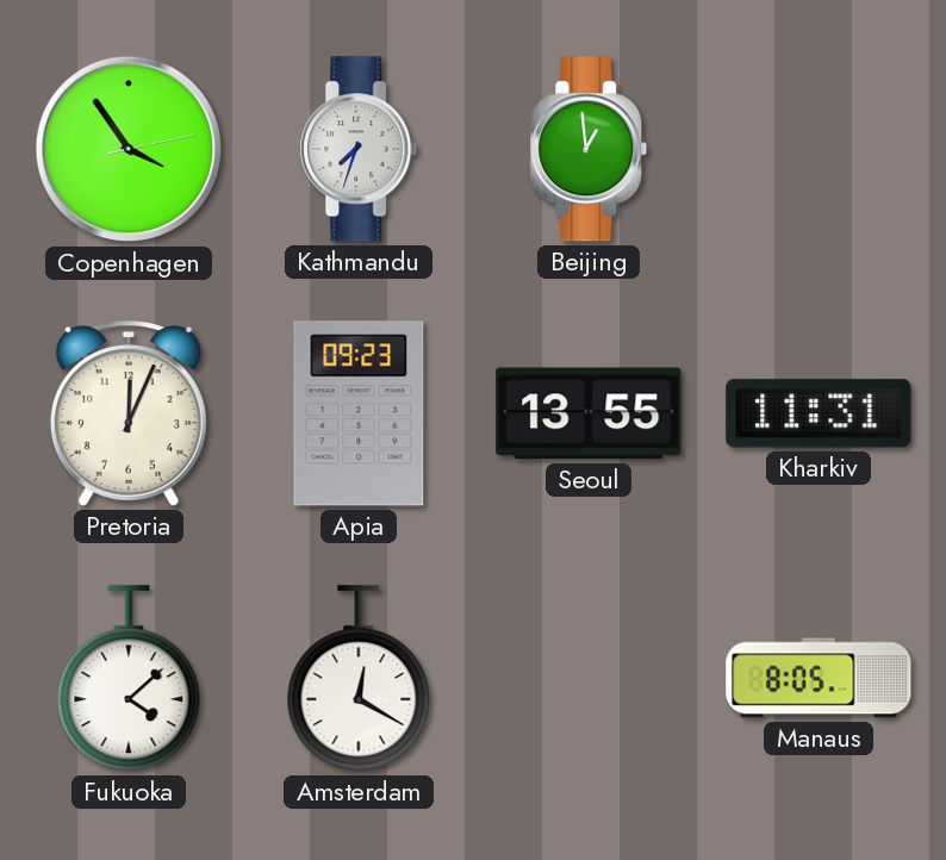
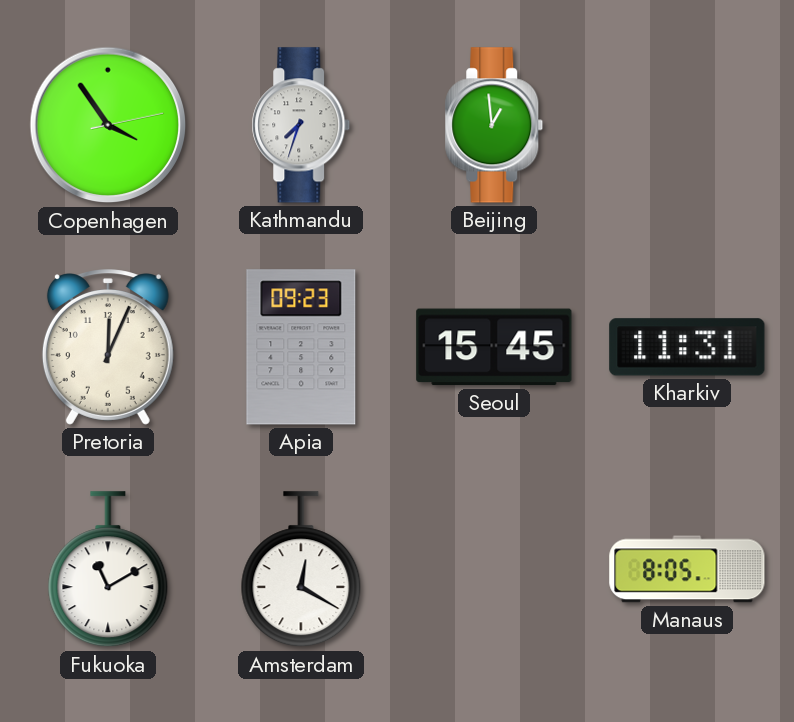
Seoul: 13:55 -> 15:45 (494, 347)
Fukuoka: 4:08 -> 11:10 (108, 570)
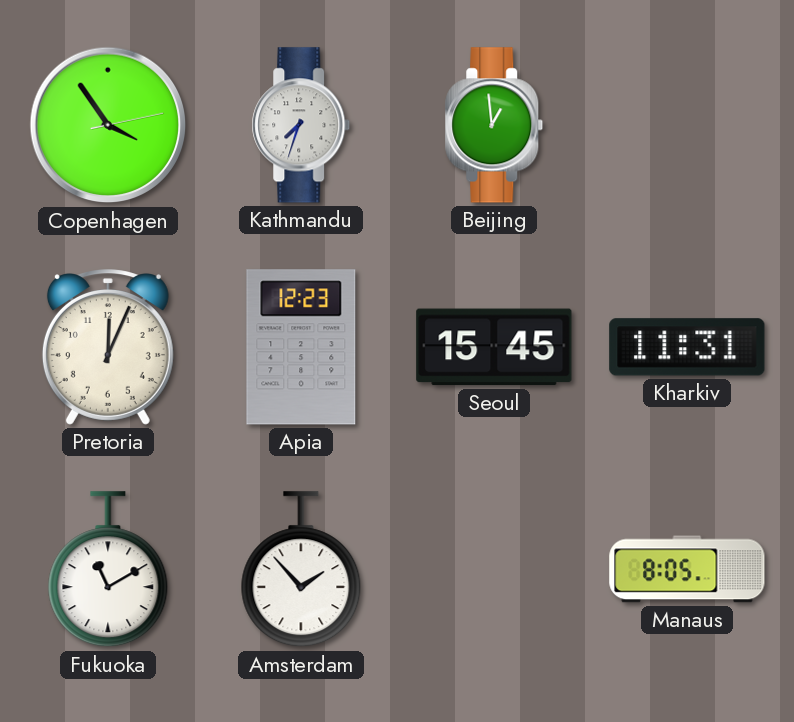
Apia: 09:23 -> 12:23 (301, 347)
Amsterdam: 12:20 -> 1:53 (301, 570)
